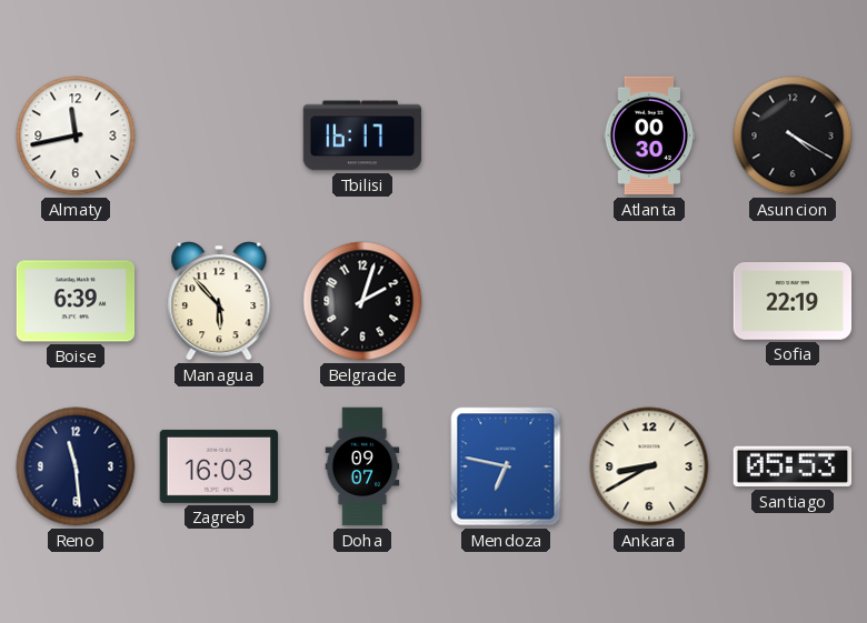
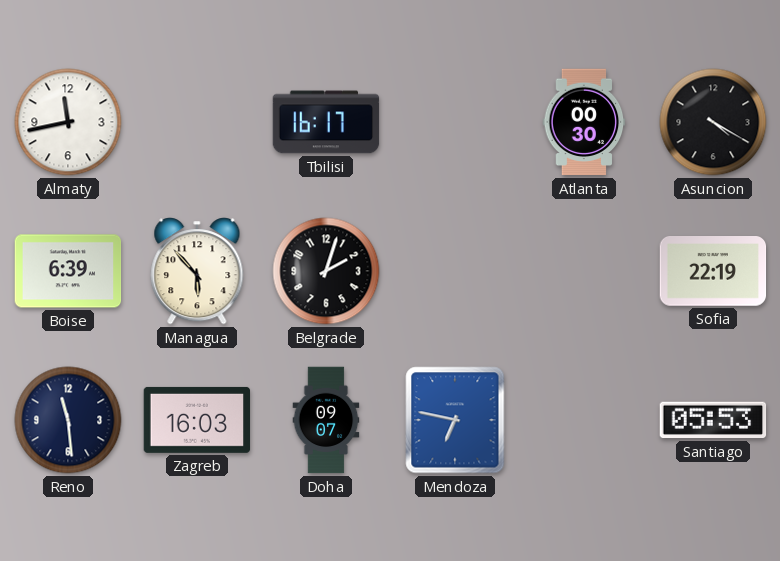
Ankara: 8:40 -> none (649, 466)
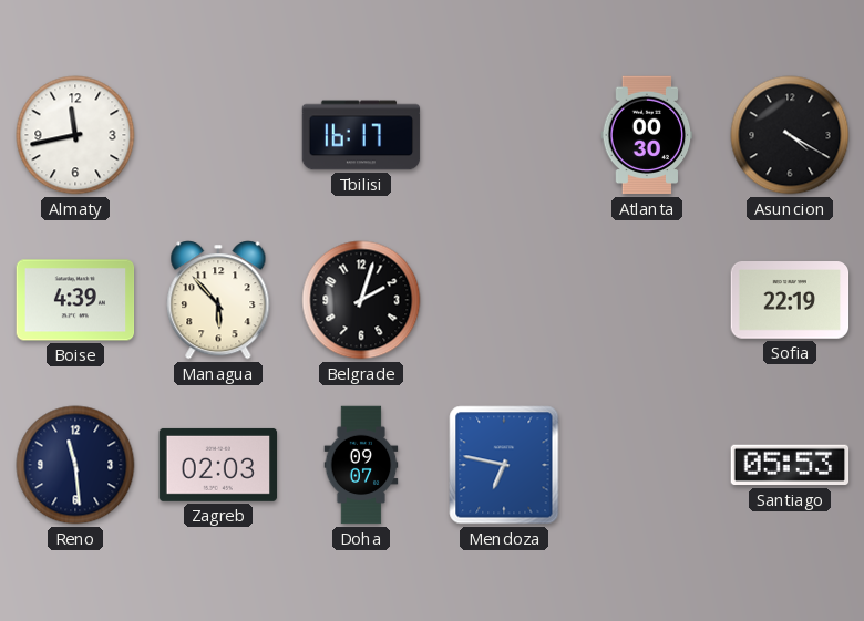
Boise: 6:39 -> 4:39 (75, 300)
Zagreb: 16:03 -> 02:03 (218, 465)
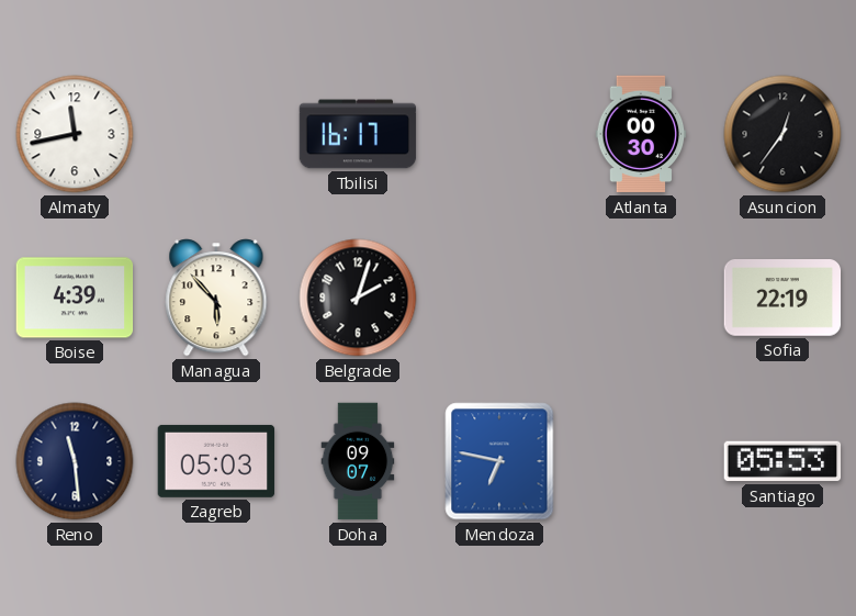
Asuncion: 4:20 -> 12:36 (782, 134)
Zagreb: 02:03 -> 05:03 (216, 461)
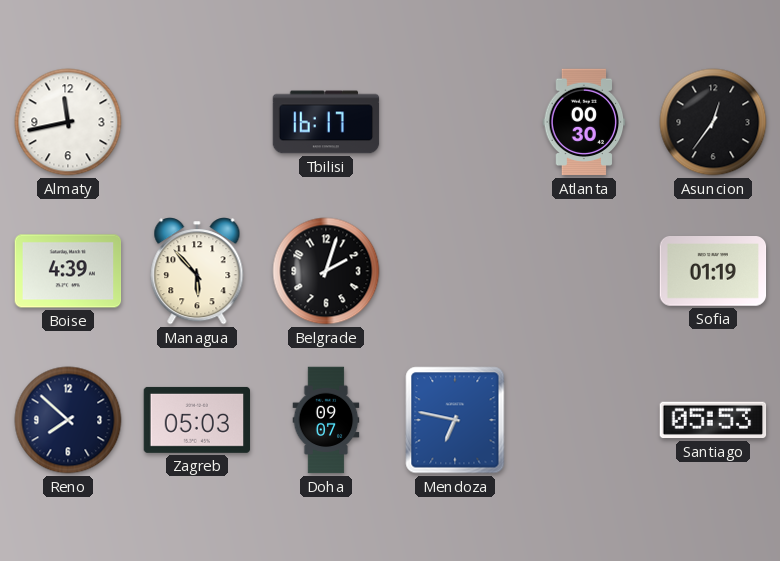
Sofia: 22:19 -> 01:19 (713, 272)
Reno: 11:29 -> 7:52 (68, 420)
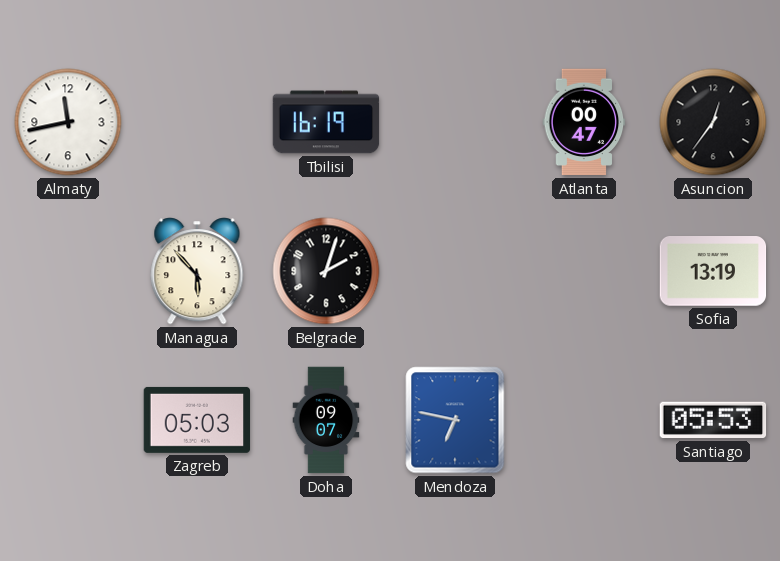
Tbilisi: 16:17 -> 16:19 (326, 122)
Atlanta: 00:30 -> 00:47 (584, 122)
Boise: 4:39 -> none (68, 271)
Sofia: 01:19 -> 13:19 (713, 272)
Reno: 7:52 -> none (68, 420)
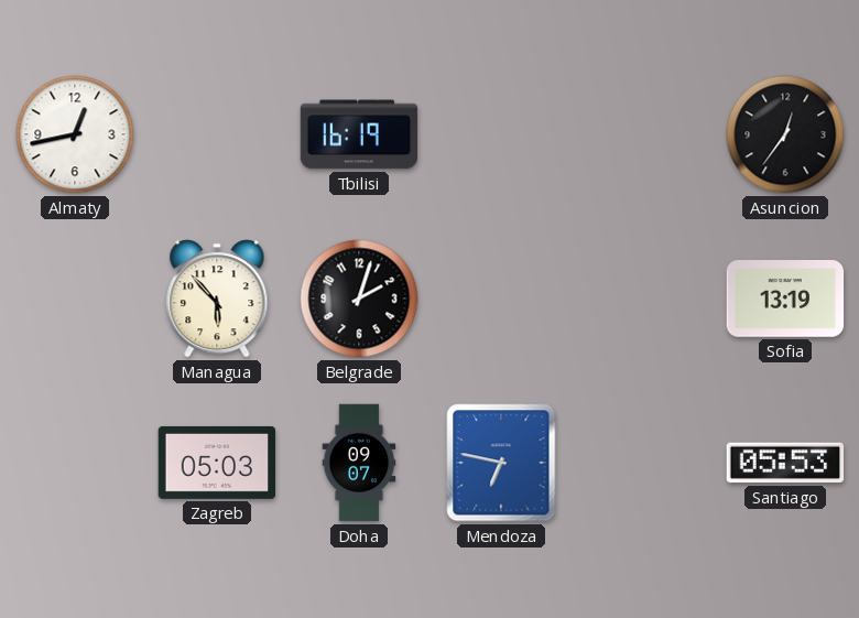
Almaty: 11:43 -> 12:43 (75, 134)
Atlanta: 00:47 -> none (584, 122)
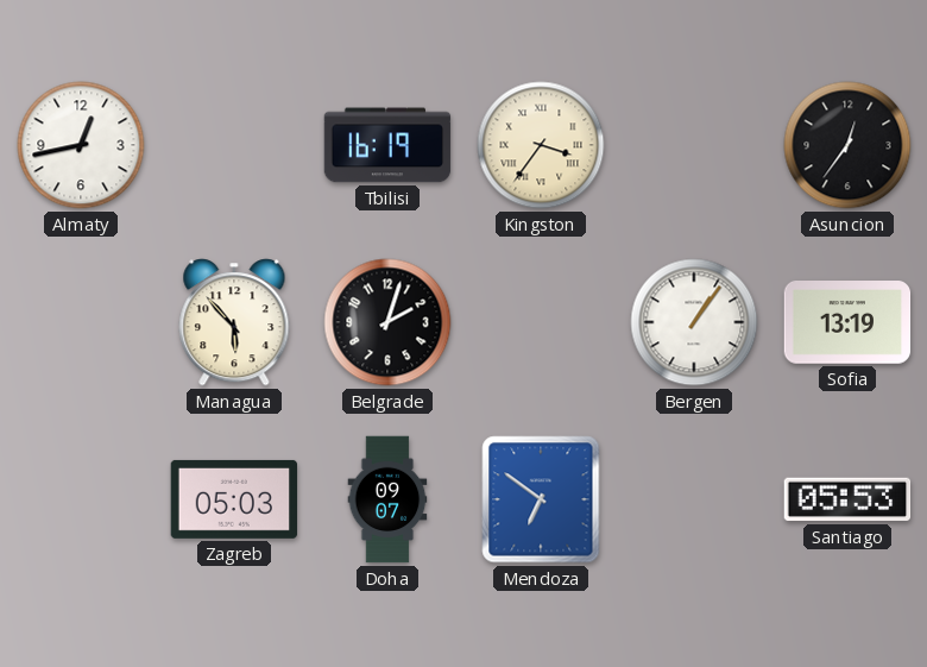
Kingston: none -> 3:36 (541, 145)
Bergen: none -> 1:06 (694, 322)
Mendoza: 6:47 -> 6:51 (541, 499)
